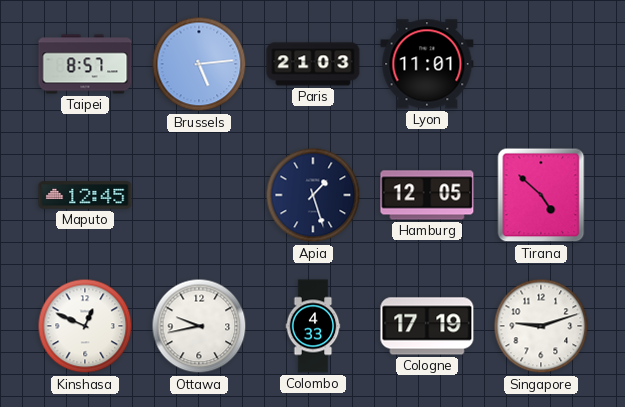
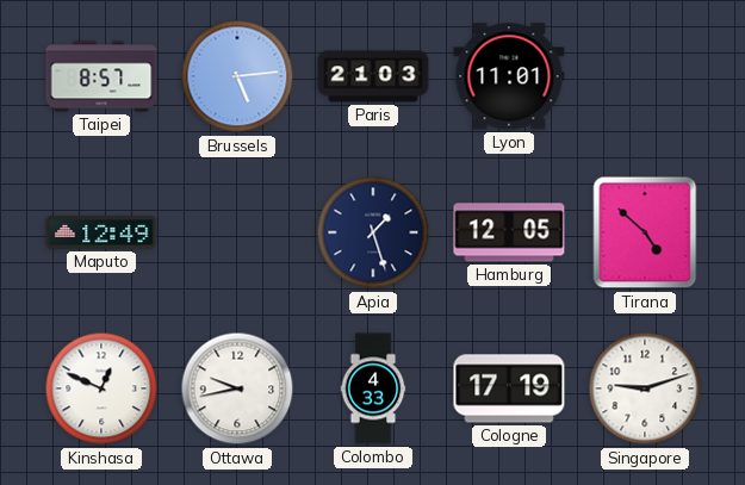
Maputo: 12:45 -> 12:49 (101, 232)
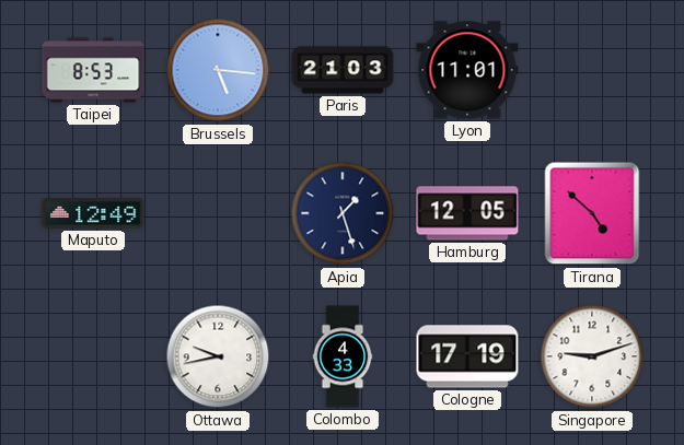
Taipei: 8:57 -> 8:53 (93, 70)
Brussels: 5:14 -> 5:16 (218, 70)
Kinshasa: 12:49 -> none (101, 388)
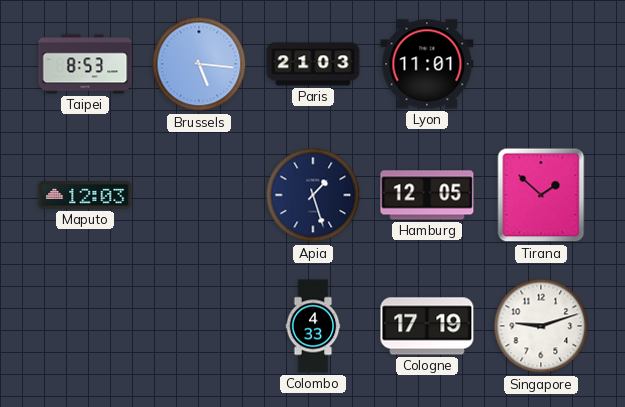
Maputo: 12:49 -> 12:03 (85, 195)
Tirana: 4:52 -> 1:52 (541, 195)
Ottawa: 9:43 -> none (218, 356)
